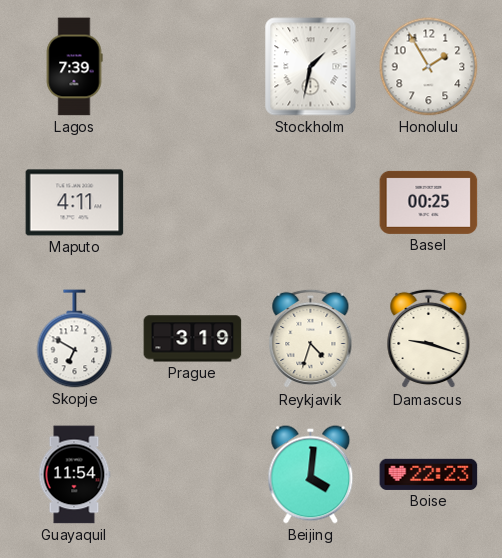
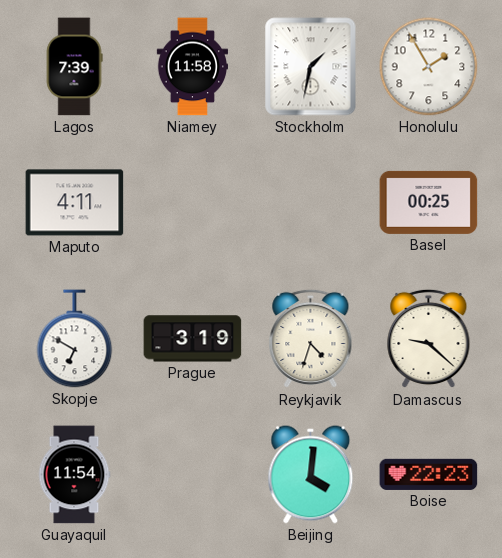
Niamey: none -> 11:58 (192, 67)
Damascus: 9:18 -> 9:22 (429, 339)
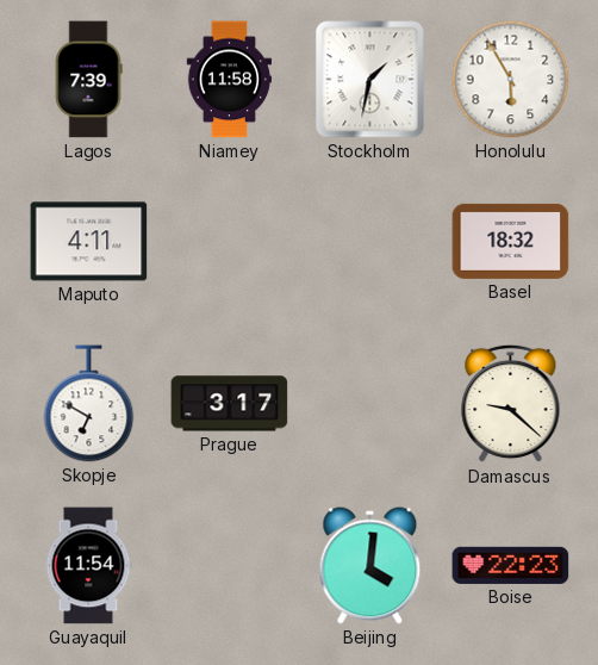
Honolulu: 1:55 -> 5:55 (511, 80)
Basel: 00:25 -> 18:32 (511, 241)
Prague: 3:19 -> 3:17 (230, 404)
Reykjavik: 4:33 -> none (311, 339)
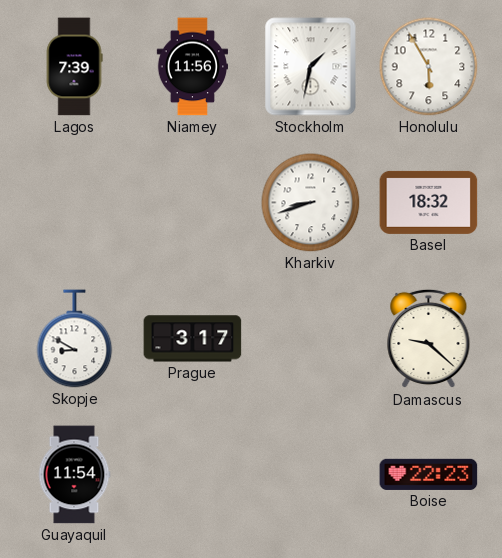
Niamey: 11:58 -> 11:56 (192, 67)
Maputo: 4:11 -> none (89, 242)
Kharkiv: none -> 8:42 (311, 203)
Skopje: 6:50 -> 8:50 (75, 339)
Beijing: 4:01 -> none (370, 566)
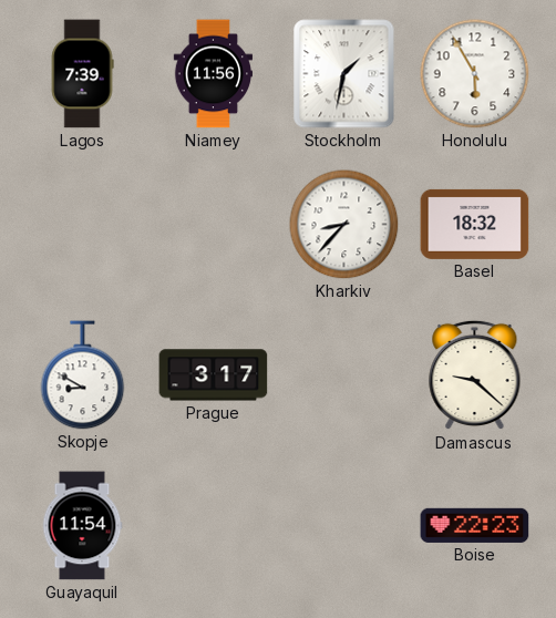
Kharkiv: 8:42 -> 8:37 (344, 225)
